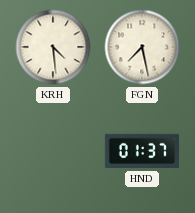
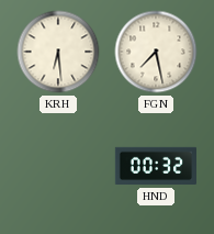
KRH: 4:29 -> 6:29 (58, 52)
HND: 01:37 -> 00:32 (155, 166)
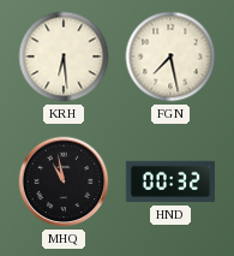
MHQ: none -> 10:58 (64, 181)
